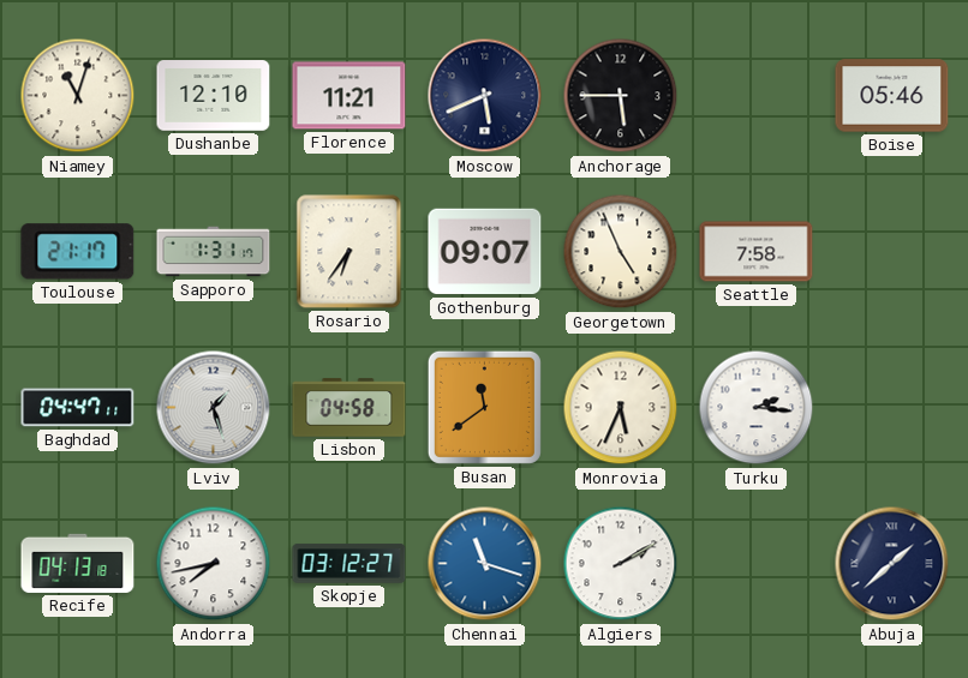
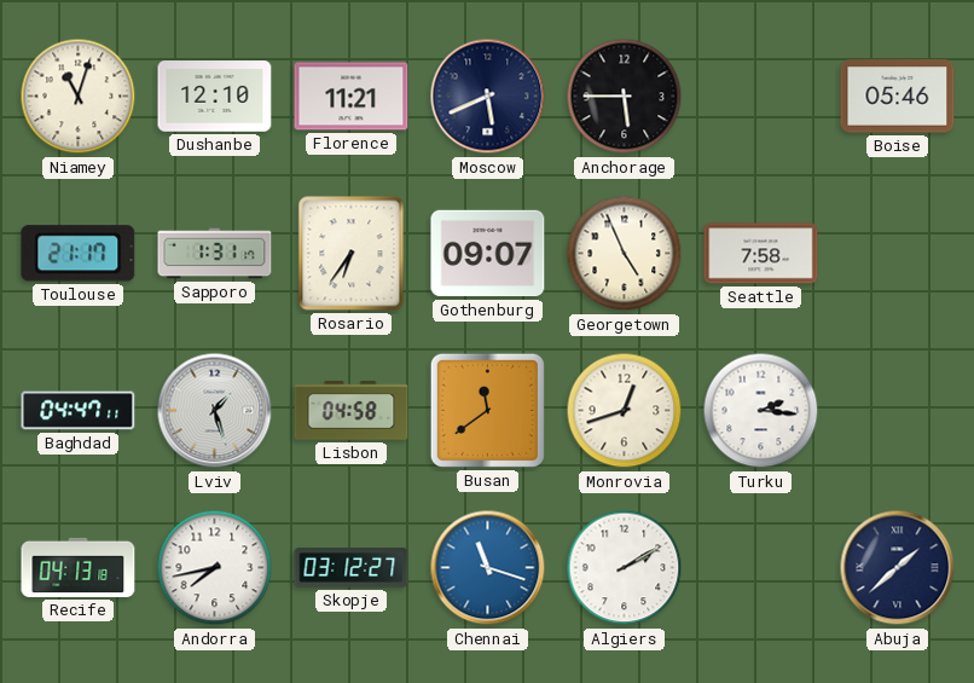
Monrovia: 5:34 -> 12:42 (625, 411)
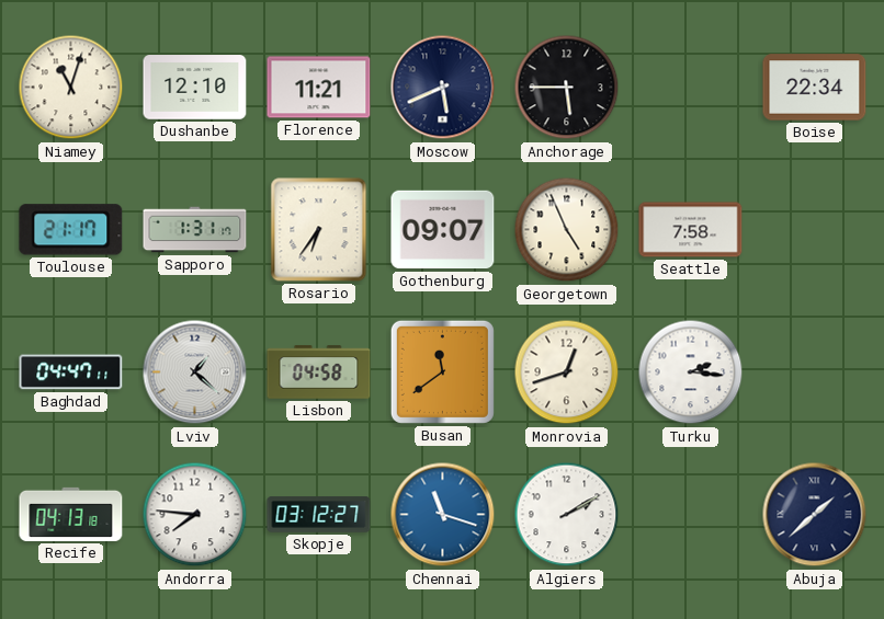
Boise: 05:46 -> 22:34 (815, 88)
Lviv: 1:27 -> 1:22 (195, 372)
Andorra: 7:43 -> 7:46 (195, 515)
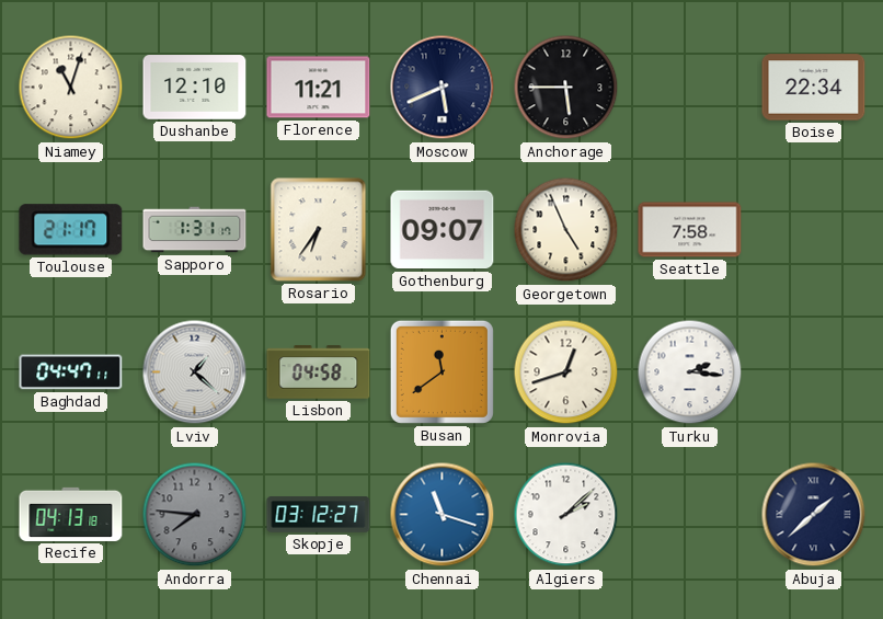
Andorra dial: white -> grey (195, 515)
Algiers: 2:10 -> 2:08 (566, 515)
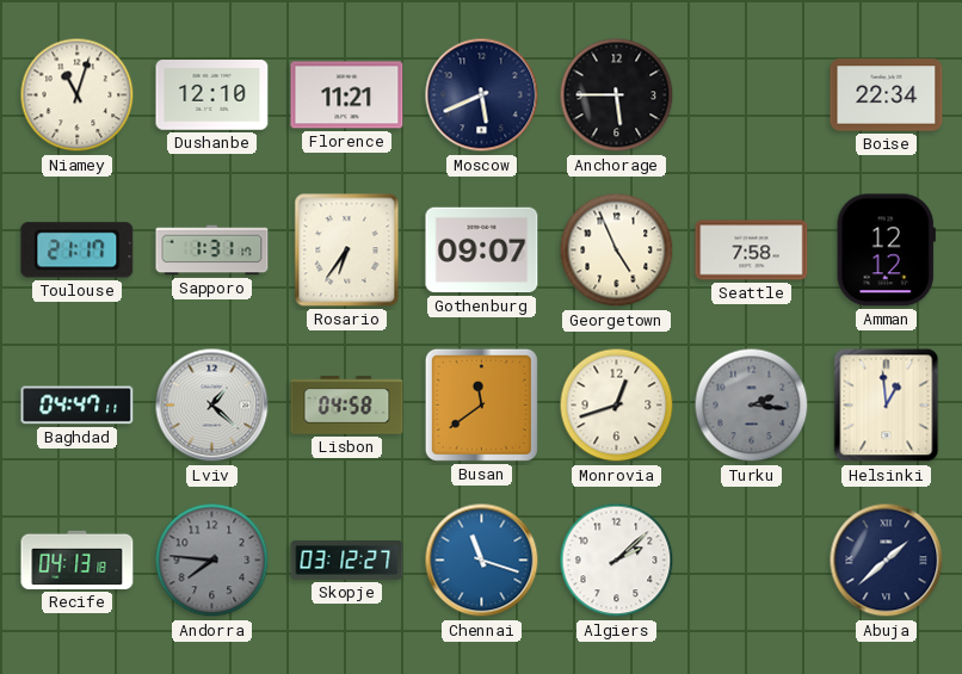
Amman: none -> 12:12 (886, 251)
Turku dial: white -> grey (752, 406)
Helsinki: none -> 12:59 (887, 406)
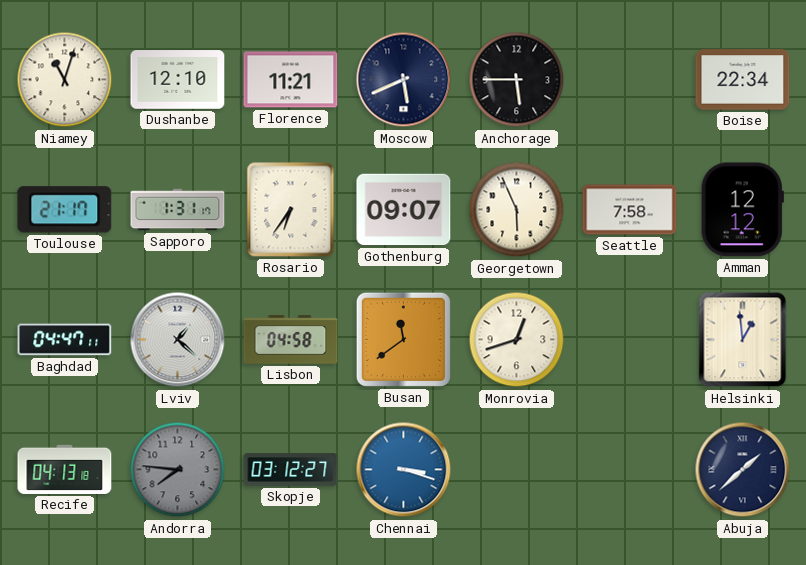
Georgetown: 4:56 -> 5:56 (517, 210)
Turku: 2:16 -> none (752, 406)
Chennai: 11:18 -> 3:18 (404, 470)
Algiers: 2:08 -> none (617, 561)
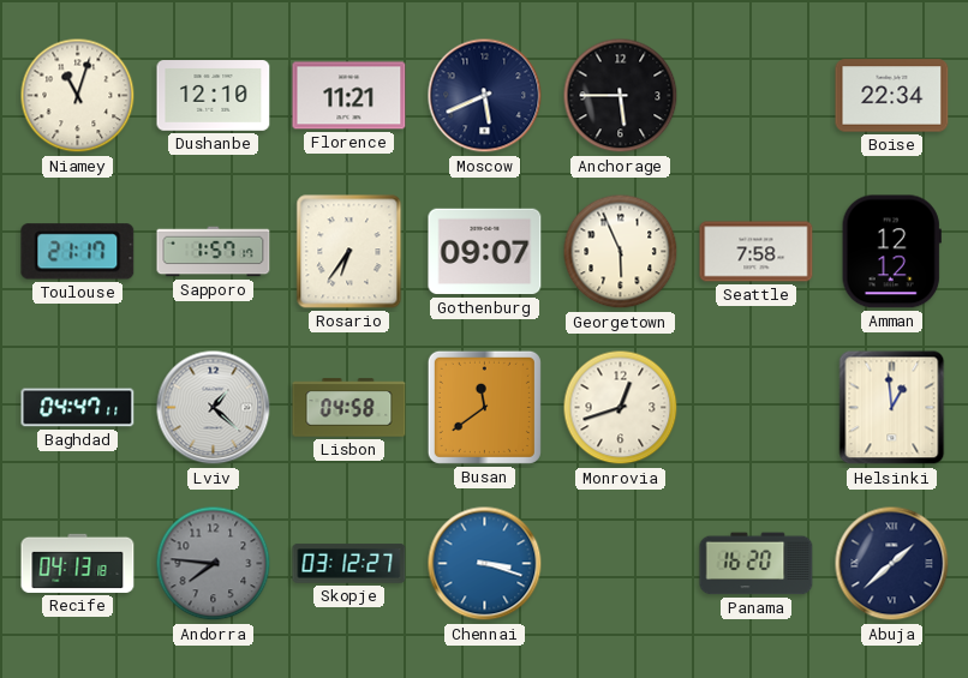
Sapporo: 1:31 -> 1:57 (214, 252)
Panama: none -> 16:20 (757, 564)
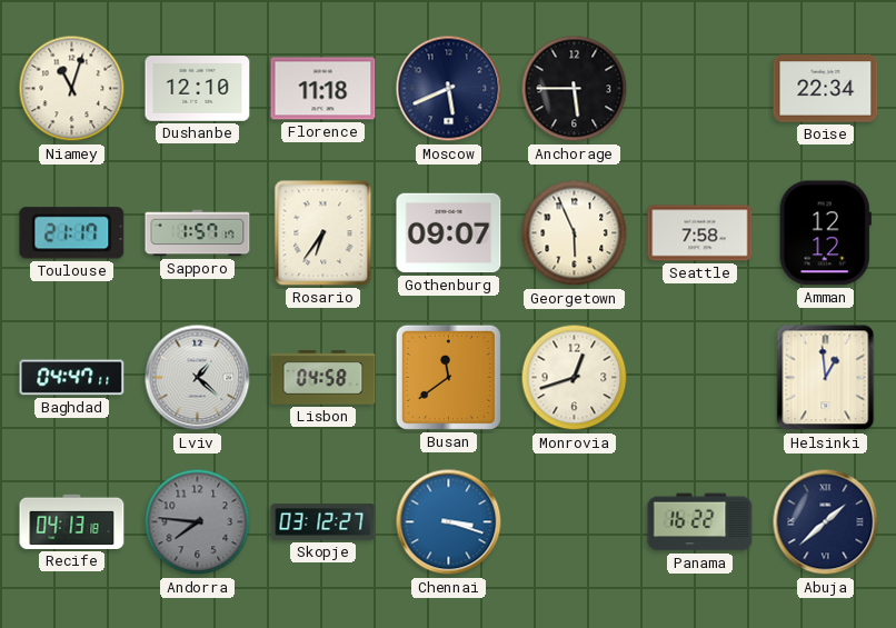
Florence: 11:21 -> 11:18 (323, 89)
Panama: 16:20 -> 16:22 (700, 522)
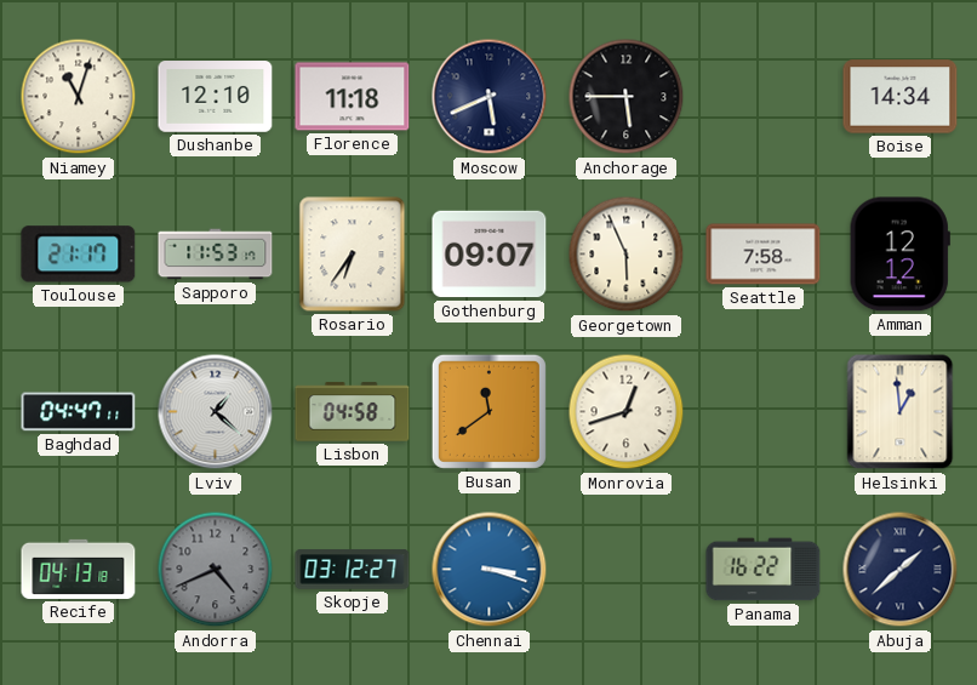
Boise: 22:34 -> 14:34 (901, 97)
Sapporo: 1:57 -> 11:53 (216, 255)
Andorra: 7:46 -> 4:41 (216, 570)
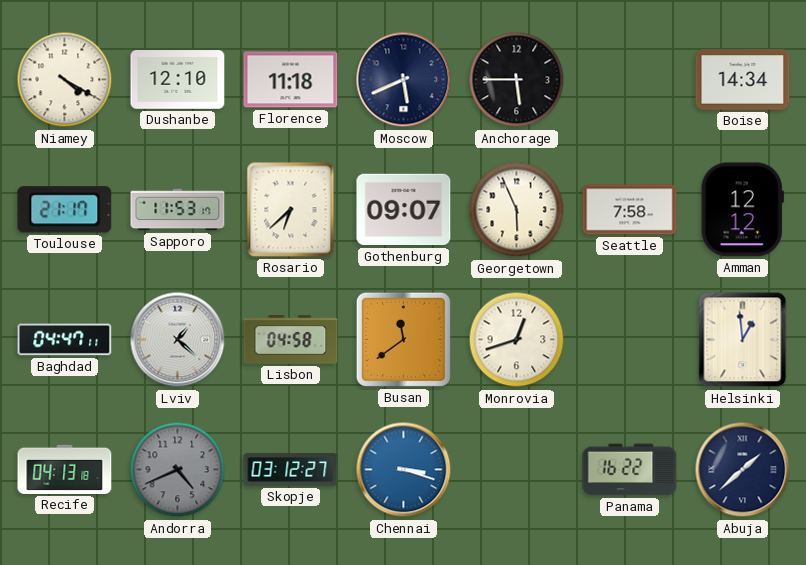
Niamey: 11:03 -> 4:20 (65, 80)
Rosario: 6:36 -> 6:38 (291, 210)
